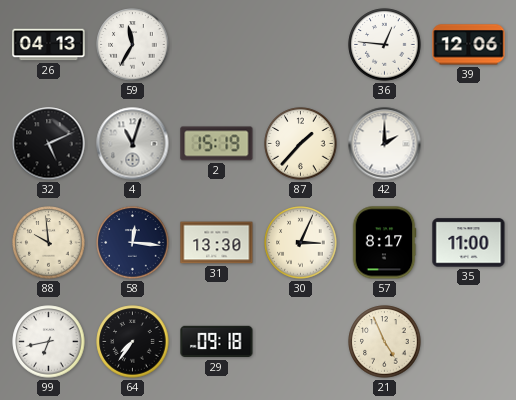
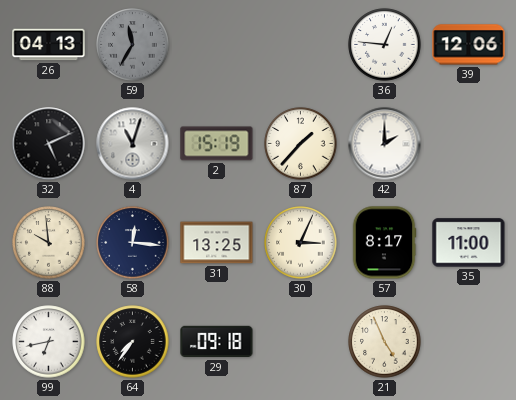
59 dial: white -> grey (133, 45)
31: 13:30 -> 13:25 (217, 243)
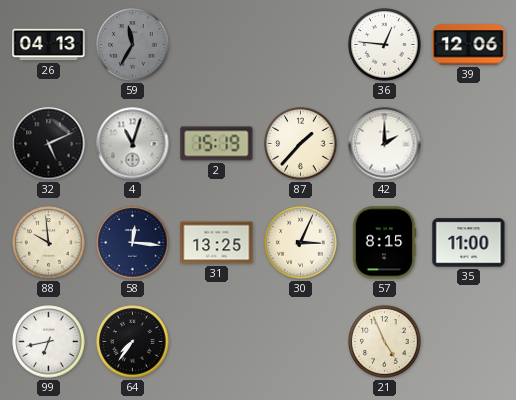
57: 8:17 -> 8:15 (384, 243)
29: 09:18 -> none (217, 342)
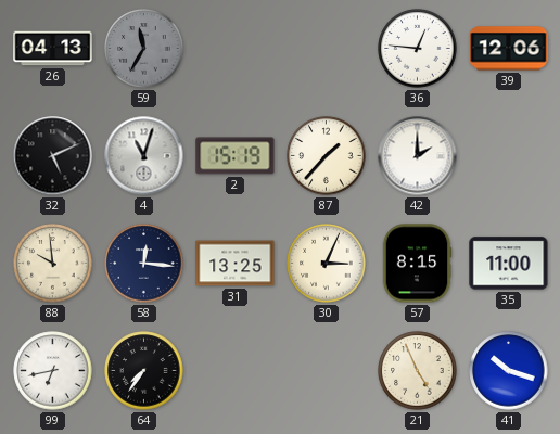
41: none -> 10:18 (509, 371)
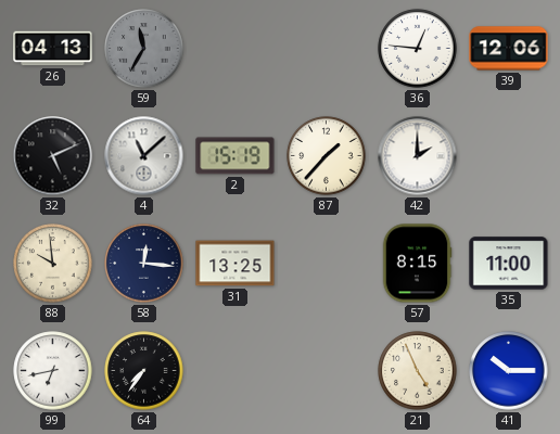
4: 11:03 -> 11:08 (144, 156)
30: 3:04 -> none (327, 264)
41: 10:18 -> 10:15 (509, 371)
